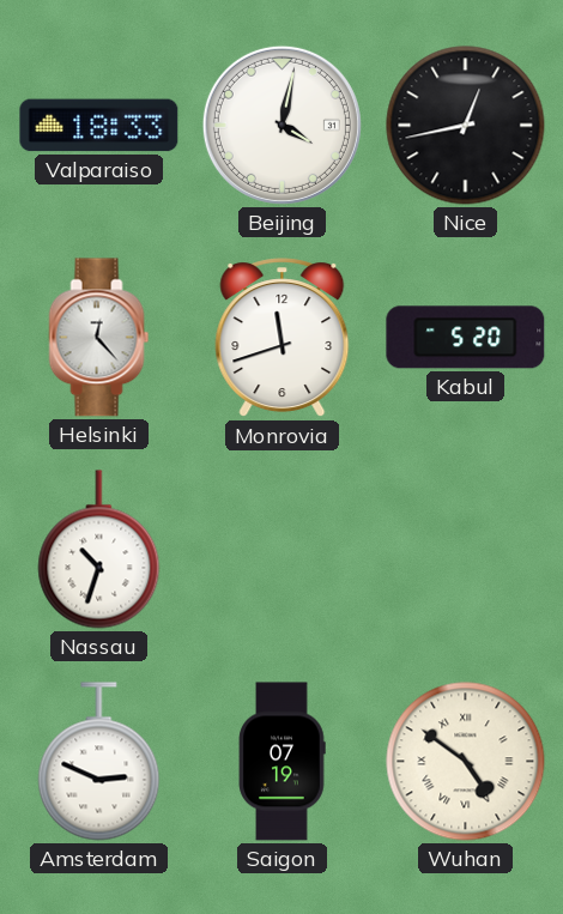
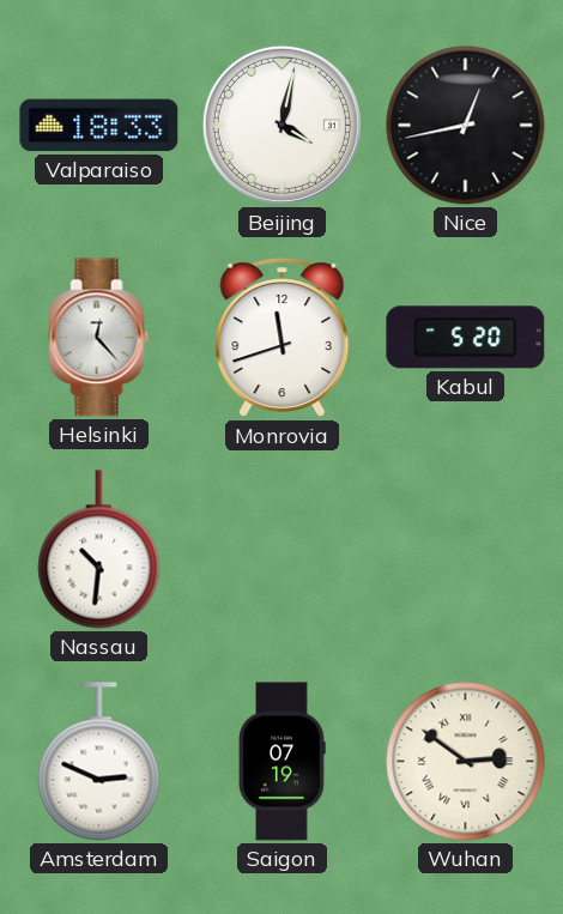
Nassau: 10:33 -> 10:31 (99, 550)
Wuhan: 4:51 -> 2:51 (466, 762)
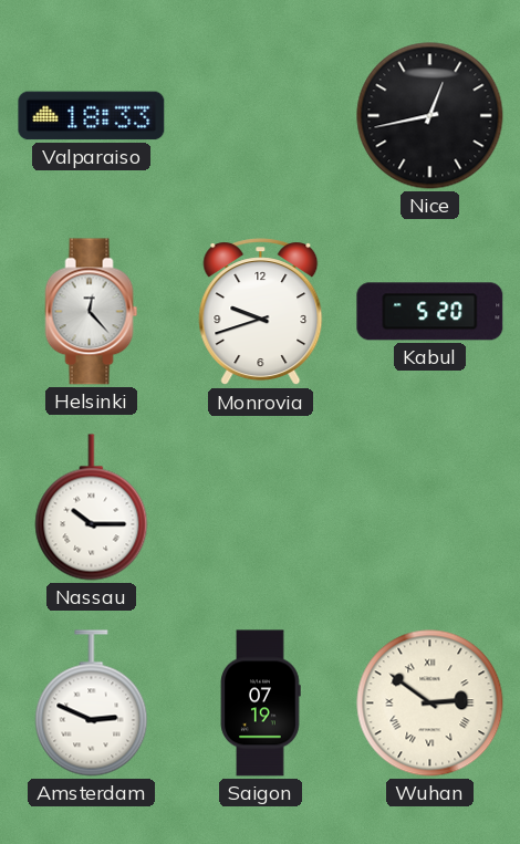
Beijing: 4:02 -> none (281, 125)
Monrovia: 11:42 -> 9:42 (261, 312)
Nassau: 10:31 -> 10:15 (92, 508)
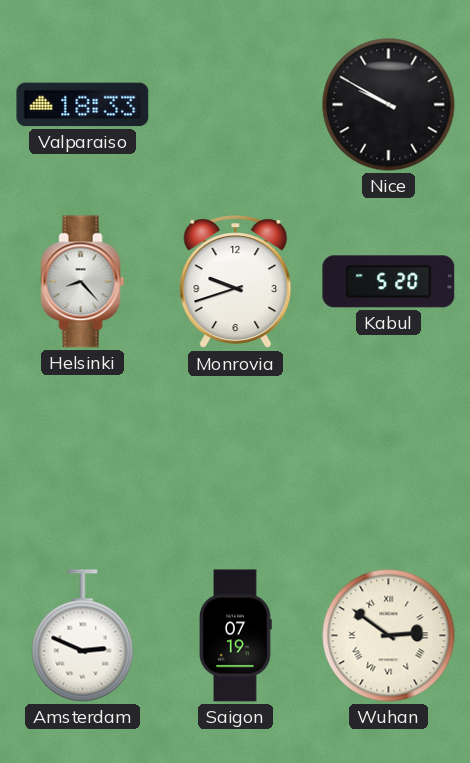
Nice: 12:43 -> 9:50 (389, 105)
Helsinki: 12:23 -> 8:23 (83, 282)
Nassau: 10:15 -> none (92, 508)
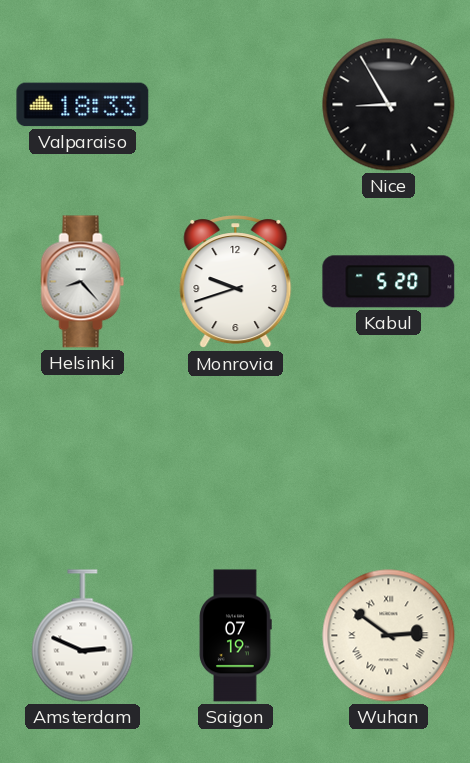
Nice: 9:50 -> 8:55 (389, 105)
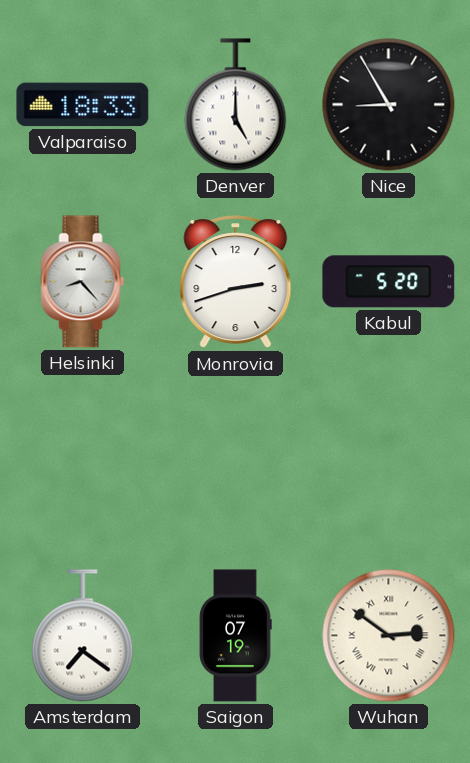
Denver: none -> 5:00 (236, 105)
Monrovia: 9:42 -> 2:42 (236, 282)
Amsterdam: 2:49 -> 7:21 (83, 636)
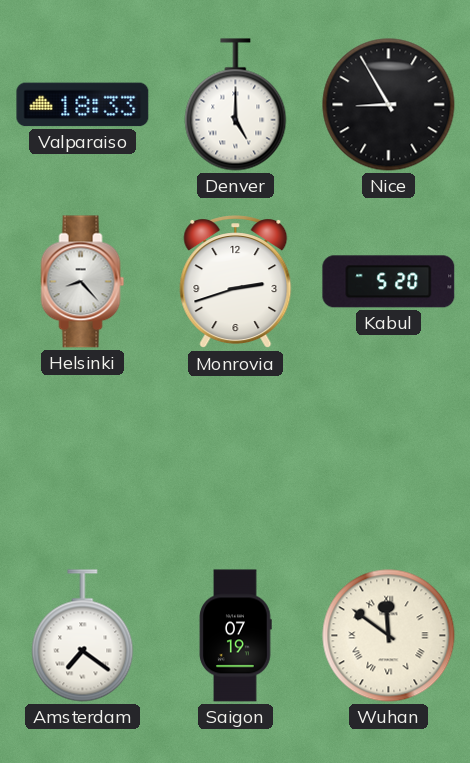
Wuhan: 2:51 -> 11:51 (389, 636)
